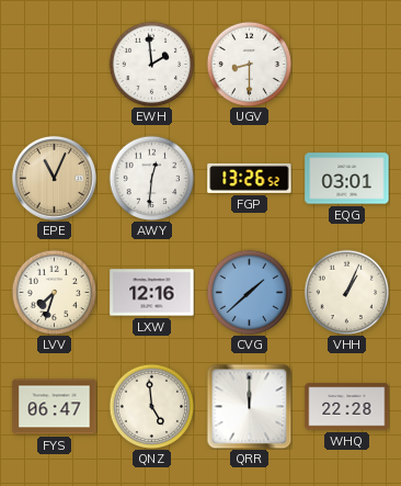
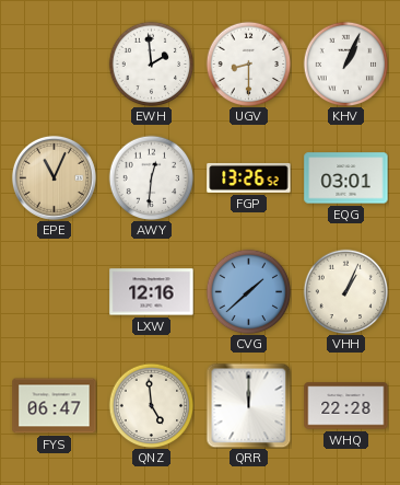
KHV: none -> 1:04 (345, 63)
LVV: 7:33 -> none (54, 292)
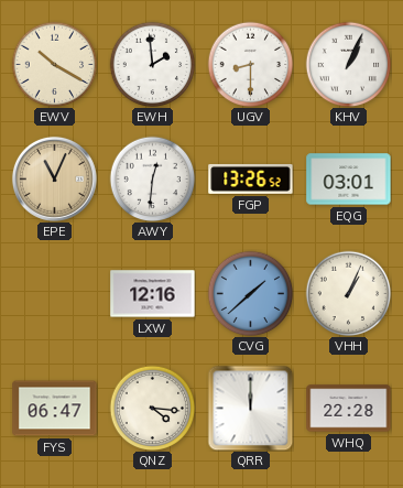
EWV: none -> 10:20 (54, 64)
QNZ: 4:59 -> 4:16 (152, 408)
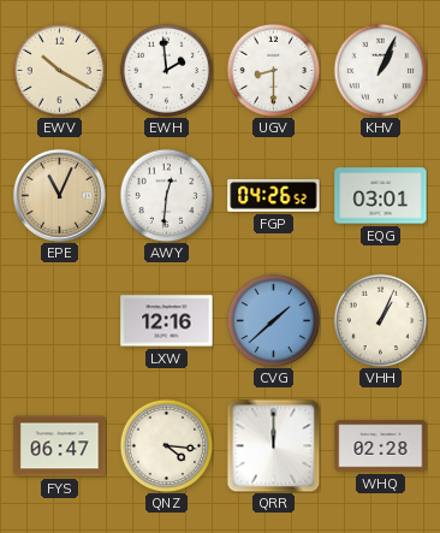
FGP: 13:26 -> 04:26 (274, 196)
WHQ: 22:28 -> 02:28 (381, 446)
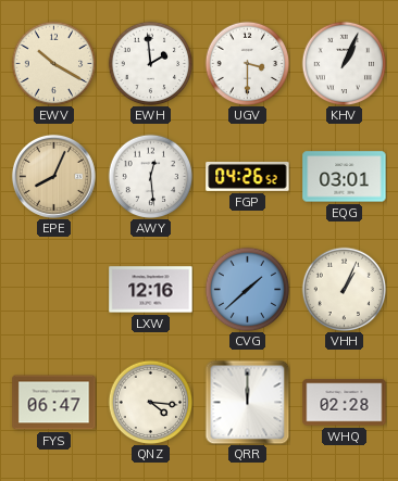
UGV: 8:30 -> 3:30 (247, 63)
EPE: 11:04 -> 8:04 (53, 176)
AWY: 12:31 -> 12:29 (150, 176)
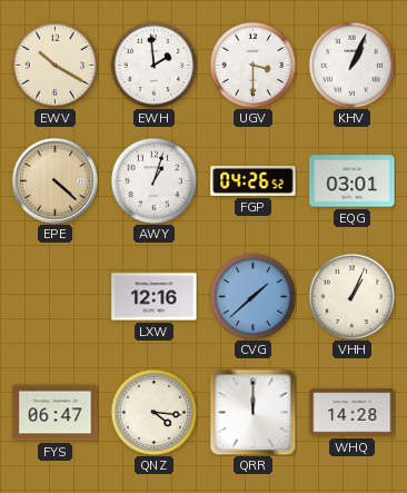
EPE: 8:04 -> 4:22 (54, 180)
AWY: 12:29 -> 1:03 (153, 180)
WHQ: 02:28 -> 14:28 (353, 413)
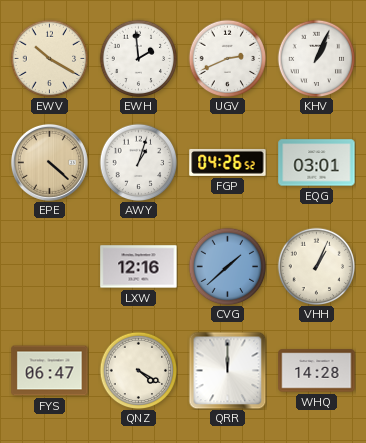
UGV: 3:30 -> 2:41 (227, 58)
QNZ: 4:16 -> 4:20 (138, 370)
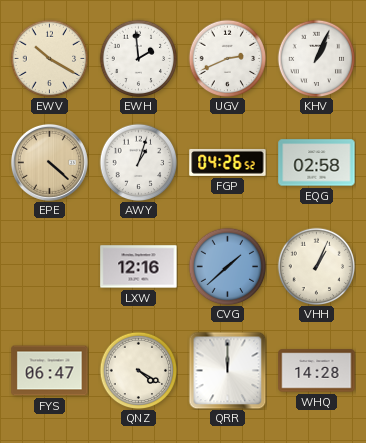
EQG: 03:01 -> 02:58 (317, 163)
